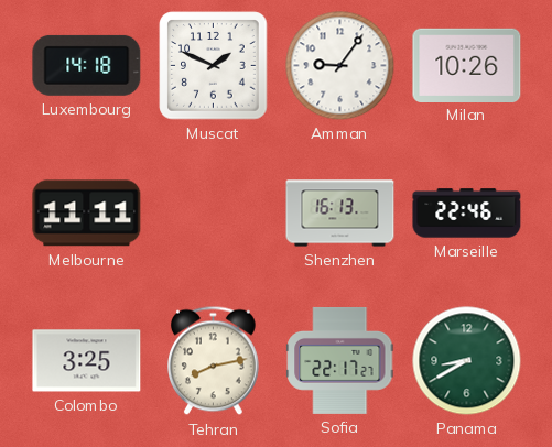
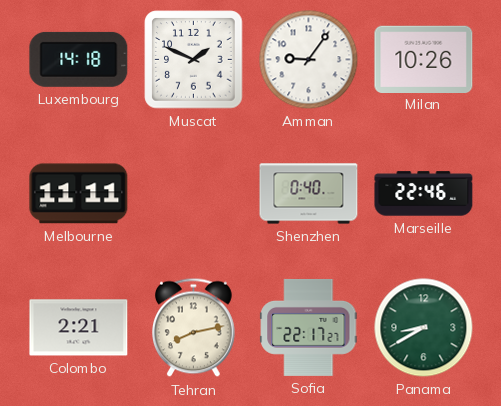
Shenzhen: 16:13 -> 0:40 (309, 194)
Colombo: 3:25 -> 2:21 (79, 328)
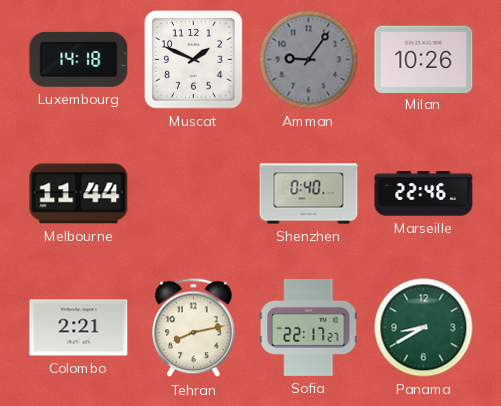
Amman dial: white -> grey (309, 60)
Melbourne: 11:11 -> 11:44 (79, 194)
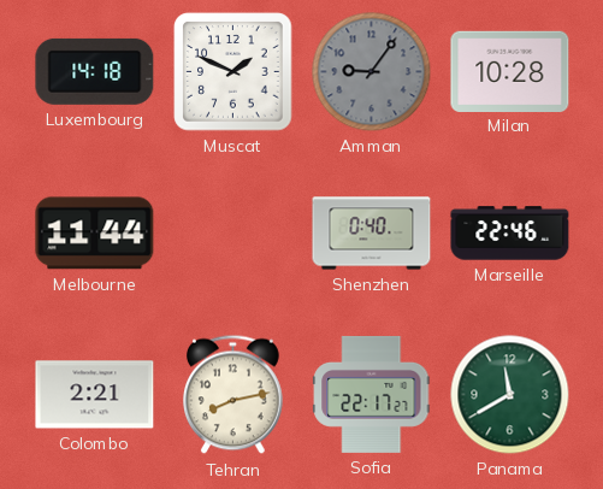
Milan: 10:26 -> 10:28 (510, 71)
Panama: 8:40 -> 11:40 (510, 395)
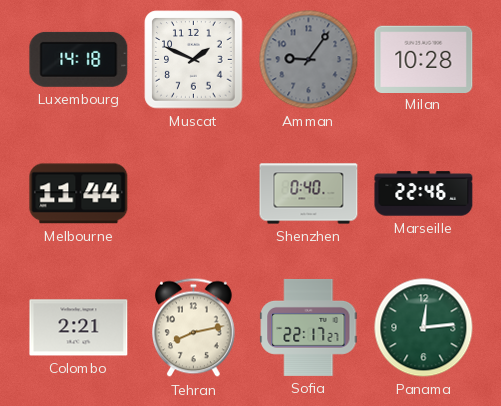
Panama: 11:40 -> 12:14 (424, 328)
